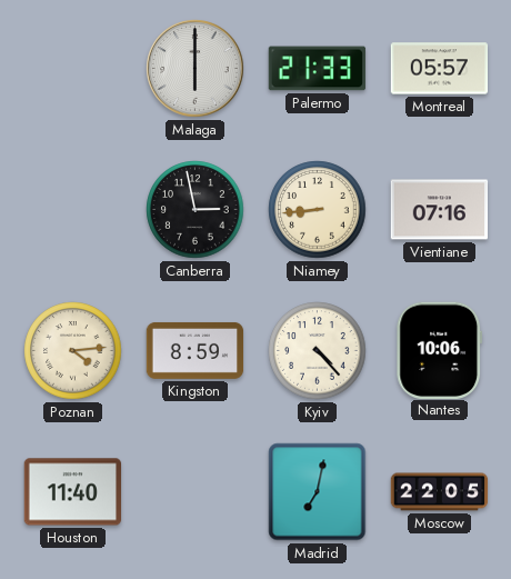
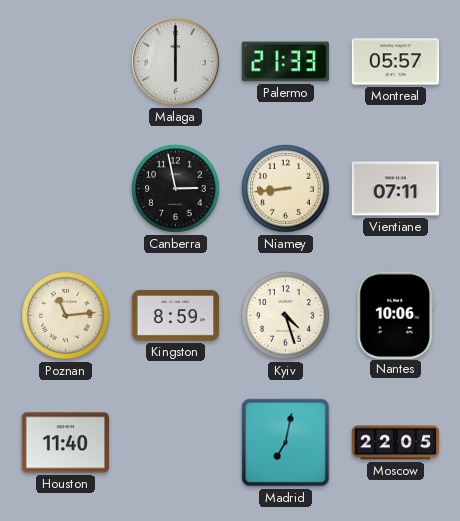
Vientiane: 07:16 -> 07:11 (396, 189)
Poznan: 4:14 -> 11:14 (66, 316)
Kyiv: 4:23 -> 4:27 (286, 316)
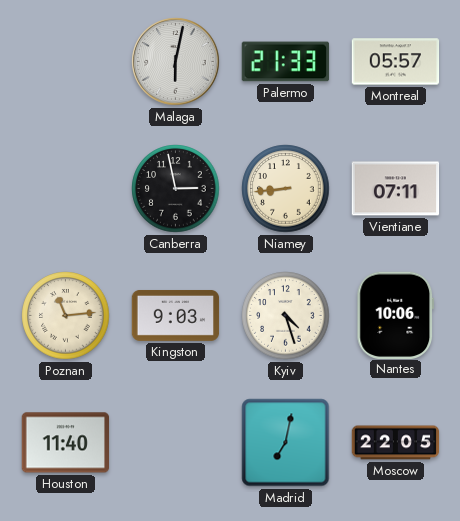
Malaga: 6:00 -> 6:02 (176, 62)
Kingston: 8:59 -> 9:03 (176, 315)
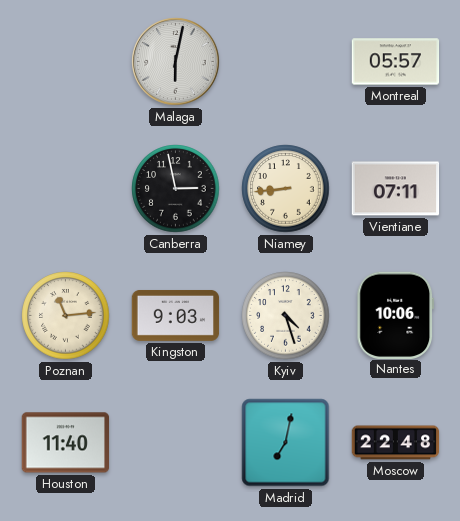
Palermo: 21:33 -> none (286, 62)
Moscow: 22:05 -> 22:48 (396, 443)
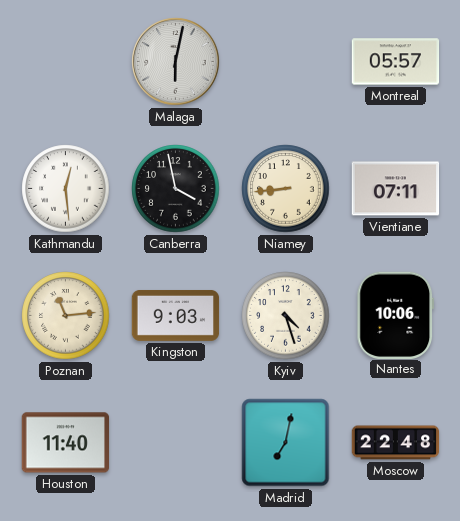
Kathmandu: none -> 12:29 (66, 189)
Canberra: 2:58 -> 3:58 (176, 189)
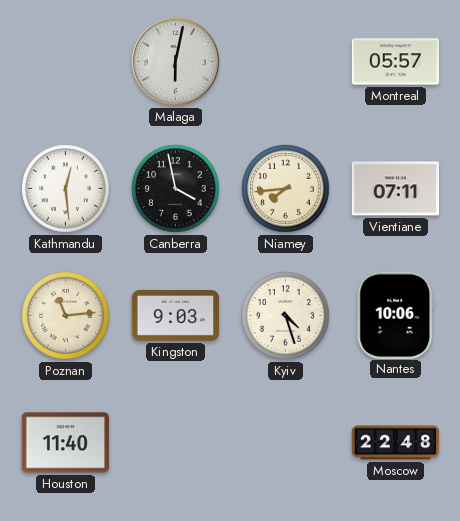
Niamey: 8:44 -> 7:44 (286, 189)
Madrid: 7:02 -> none (286, 443)
